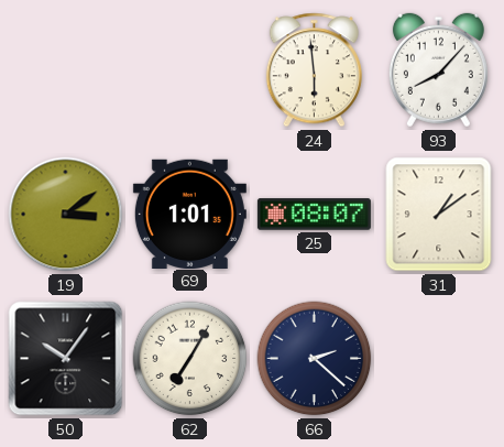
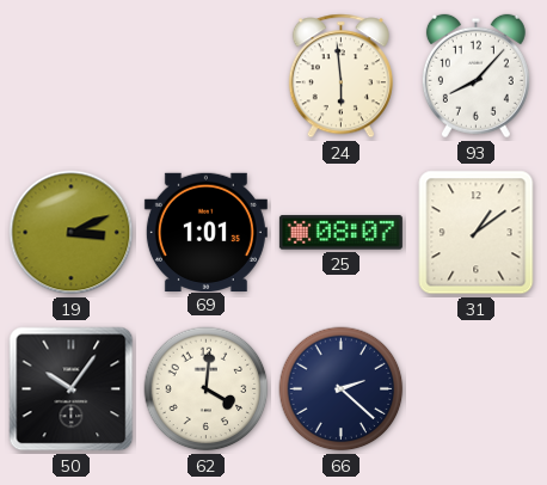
19: 3:09 -> 3:11 (72, 233)
62: 7:05 -> 4:01 (207, 389)
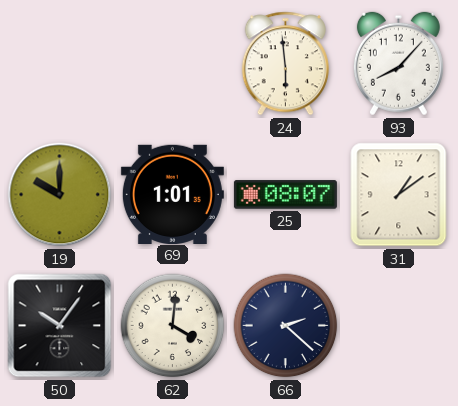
19: 3:11 -> 10:00 (60, 195)
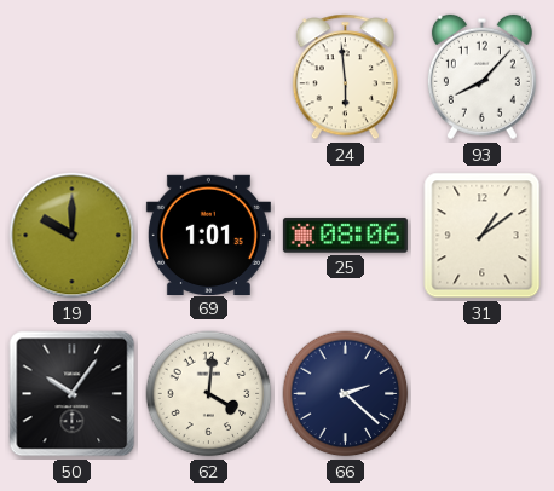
25: 08:07 -> 08:06 (345, 236)
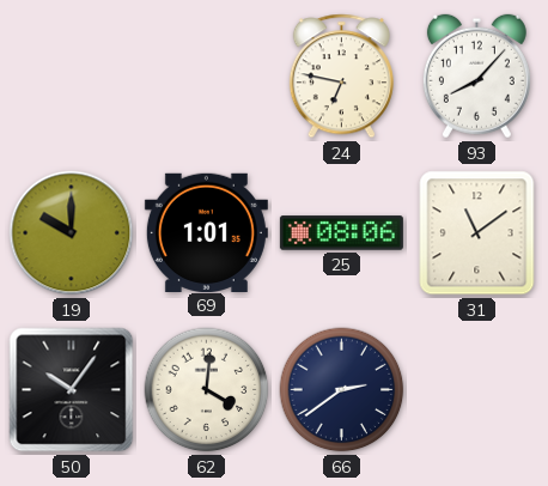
24: 5:59 -> 6:47 (341, 77)
31: 1:09 -> 11:09 (477, 233)
66: 2:22 -> 2:39 (342, 390)
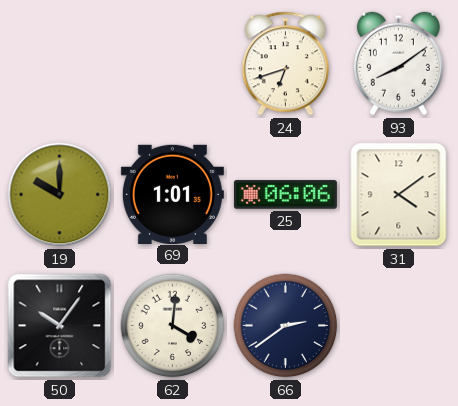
24: 6:47 -> 6:42 (285, 64)
93: 8:07 -> 8:09 (398, 64)
25: 08:06 -> 06:06 (285, 195)
31: 11:09 -> 4:09 (399, 195)
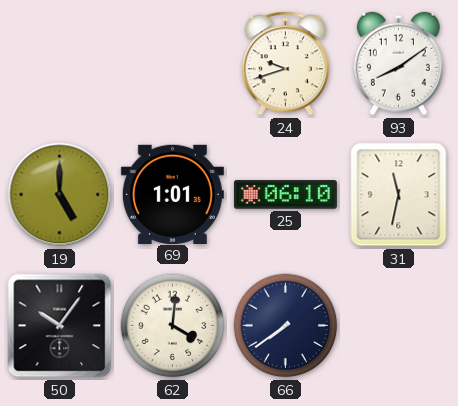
24: 6:42 -> 9:42 (285, 64)
19: 10:00 -> 5:00 (60, 195)
25: 06:06 -> 06:10 (285, 195)
31: 4:09 -> 11:32 (399, 195)
66: 2:39 -> 7:39 (286, 326)
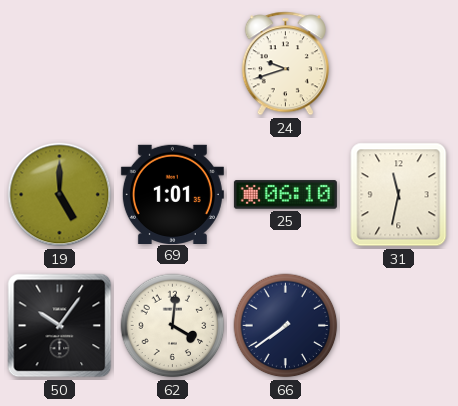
93: 8:09 -> none (398, 64)
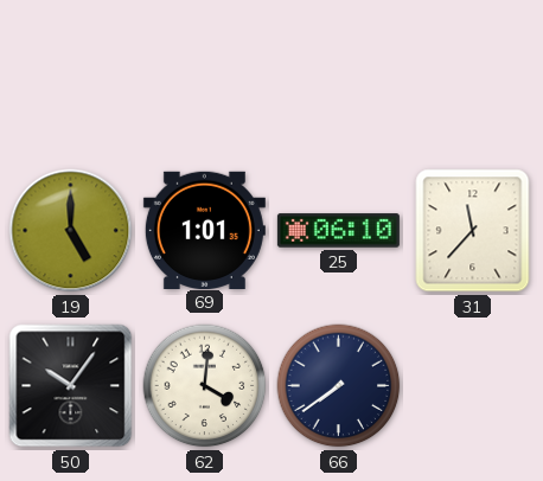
24: 9:42 -> none (285, 64)
31: 11:32 -> 11:37 (473, 231)
